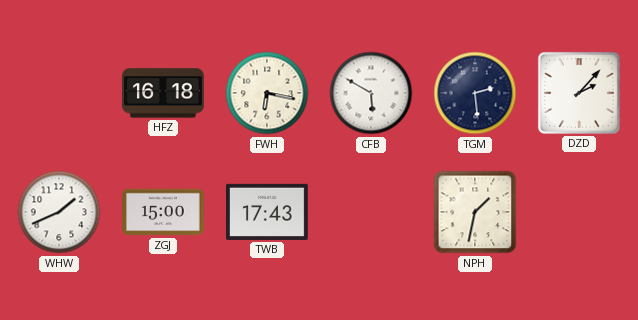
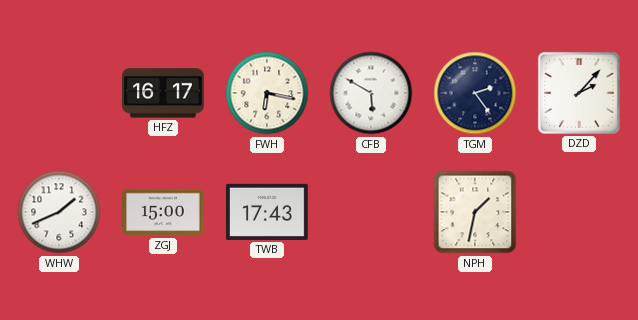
HFZ: 16:18 -> 16:17 (164, 93)
TGM: 2:29 -> 2:24 (475, 93)
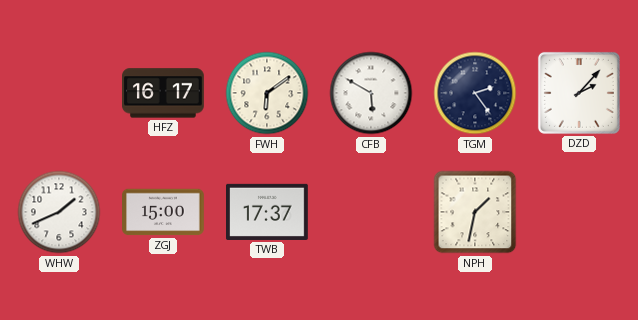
FWH: 6:17 -> 6:09 (267, 93)
TWB: 17:43 -> 17:37 (268, 212)
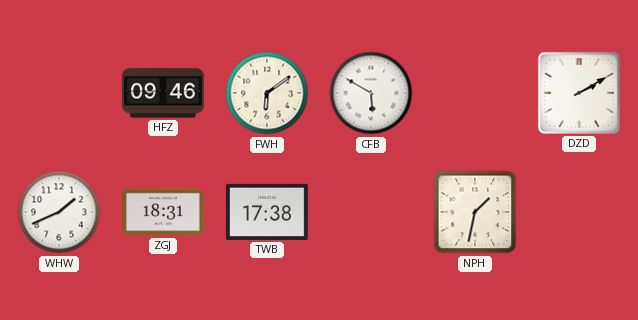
HFZ: 16:17 -> 09:46 (164, 93)
TGM: 2:24 -> none (475, 93)
DZD: 2:07 -> 2:10 (579, 93)
ZGJ: 15:00 -> 18:31 (164, 212)
TWB: 17:37 -> 17:38 (268, 212)
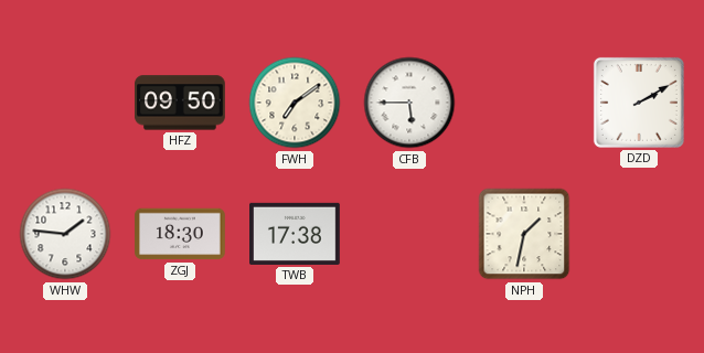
HFZ: 09:46 -> 09:50 (181, 103)
FWH: 6:09 -> 7:09 (295, 103)
CFB: 5:50 -> 5:45 (409, 103)
WHW: 1:41 -> 1:46 (65, 234)
ZGJ: 18:31 -> 18:30 (181, 234)
